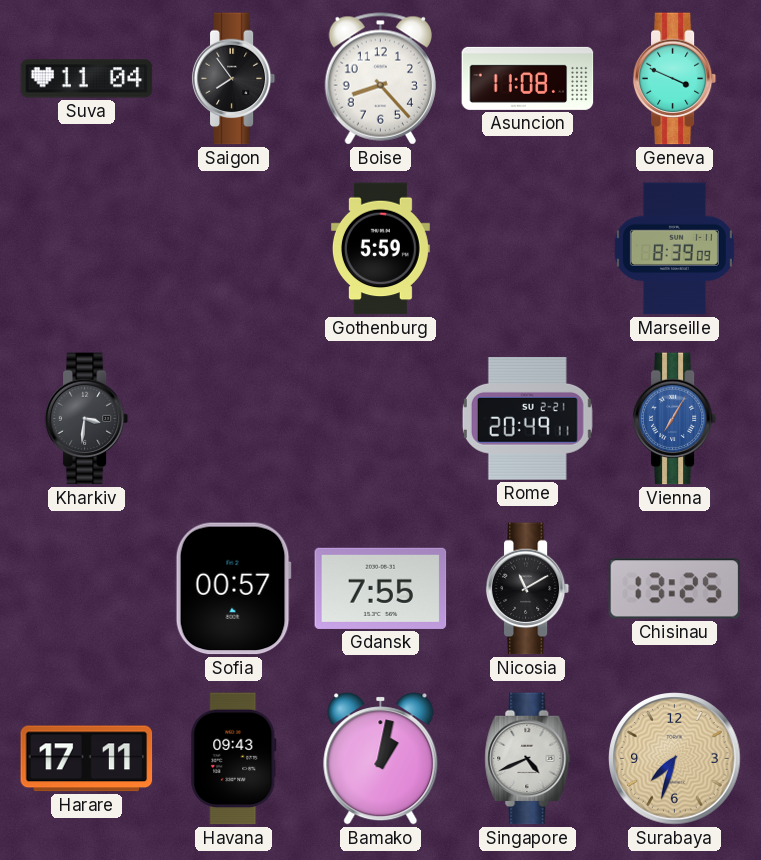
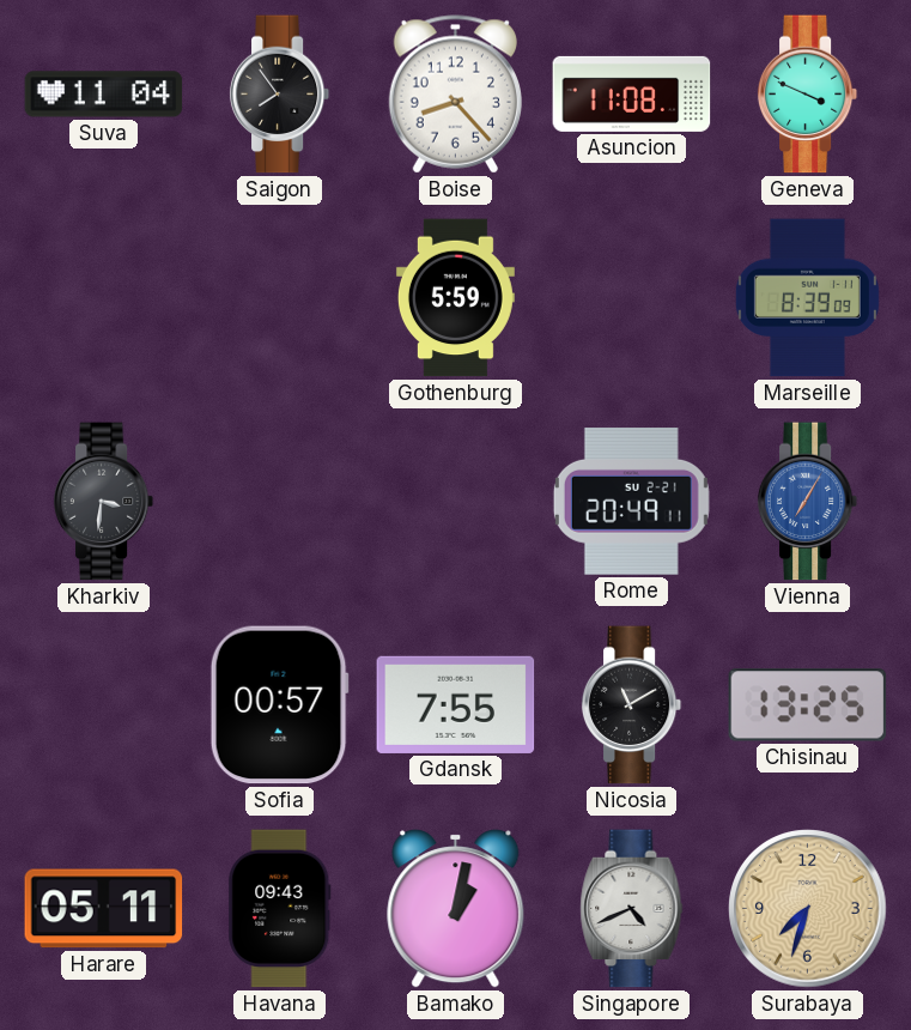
Harare: 17:11 -> 05:11 (104, 909)
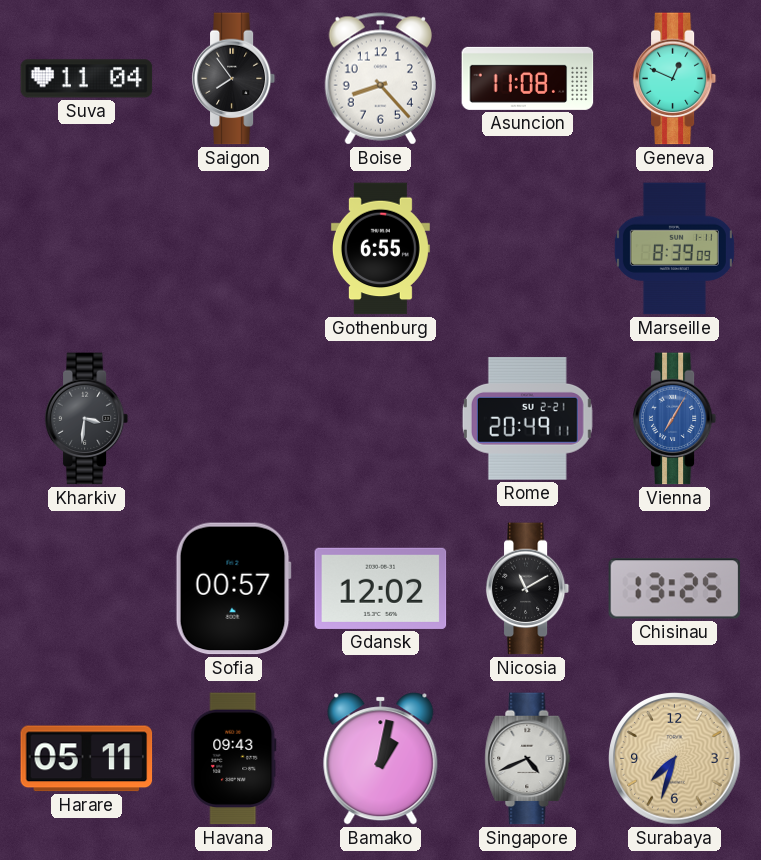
Geneva: 3:49 -> 12:49 (675, 79)
Gothenburg: 5:59 -> 6:55 (380, 249)
Gdansk: 7:55 -> 12:02 (381, 588)
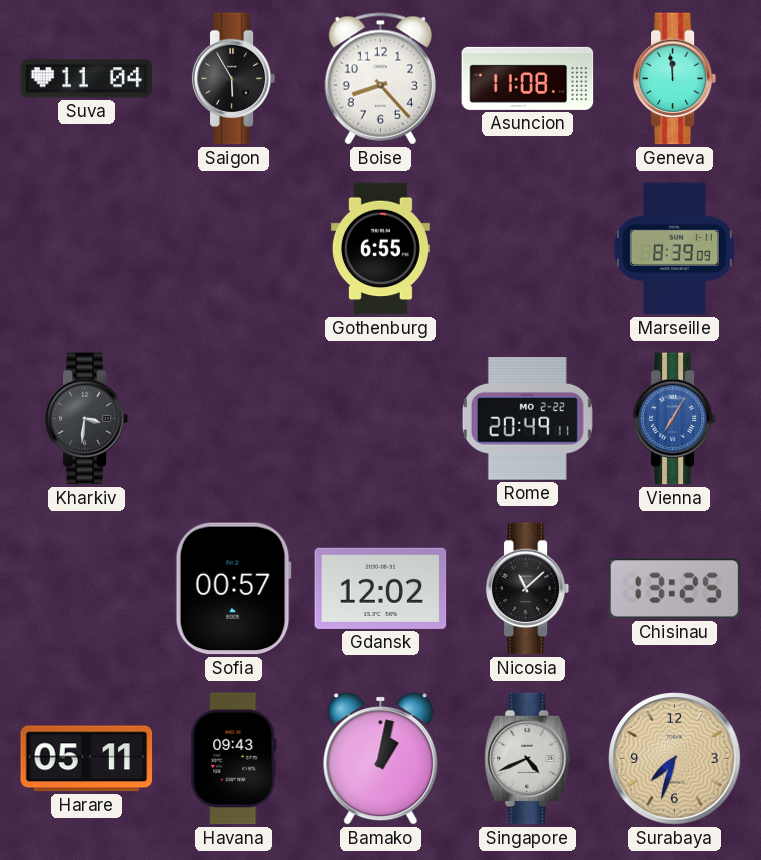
Saigon: 7:54 -> 5:55 (234, 79)
Geneva: 12:49 -> 11:59 (675, 79)
Rome date: SU 2-21 -> MO 2-22 (527, 419)
Nicosia: 11:10 -> 11:08 (528, 589)
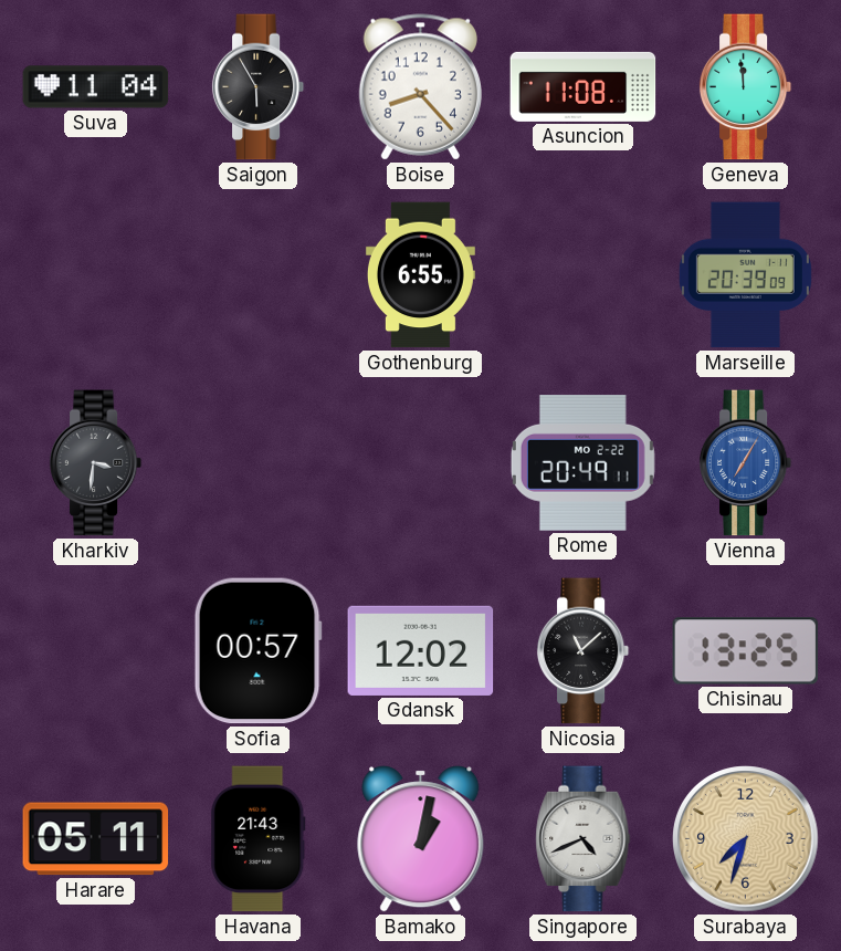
Marseille: 8:39 -> 20:39 (745, 275)
Havana: 09:43 -> 21:43 (259, 839)
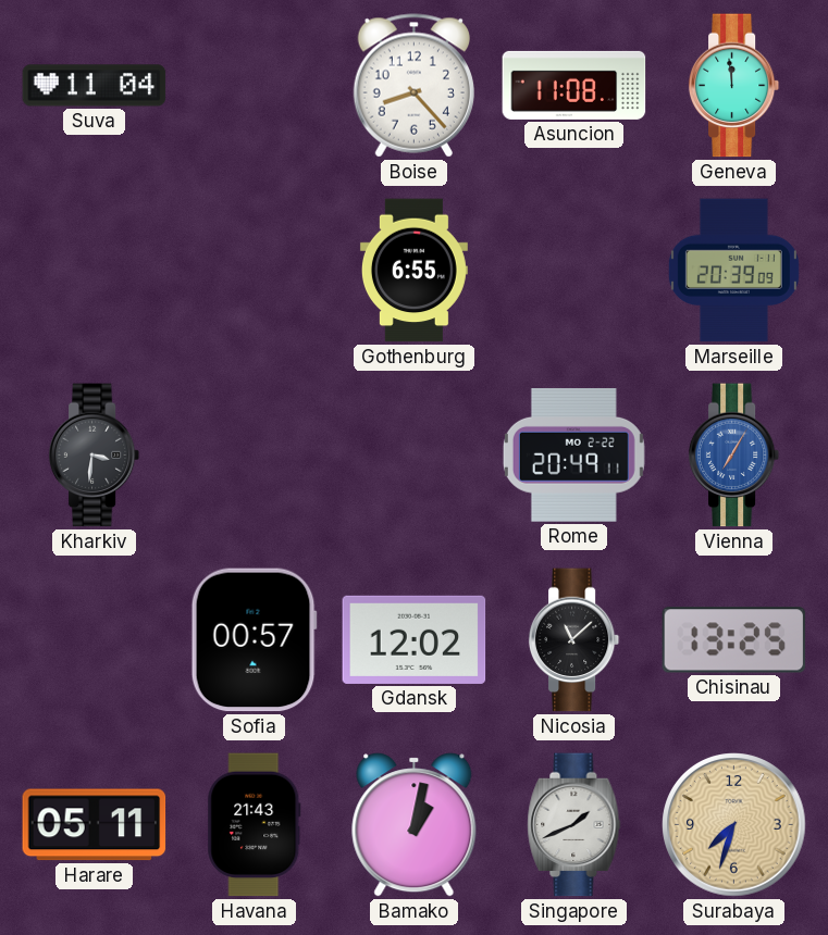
Saigon: 5:55 -> none (259, 87)
Singapore: 4:41 -> 1:41 (574, 825)
